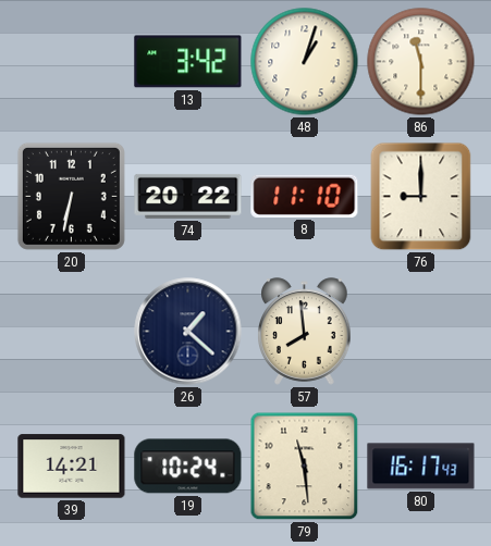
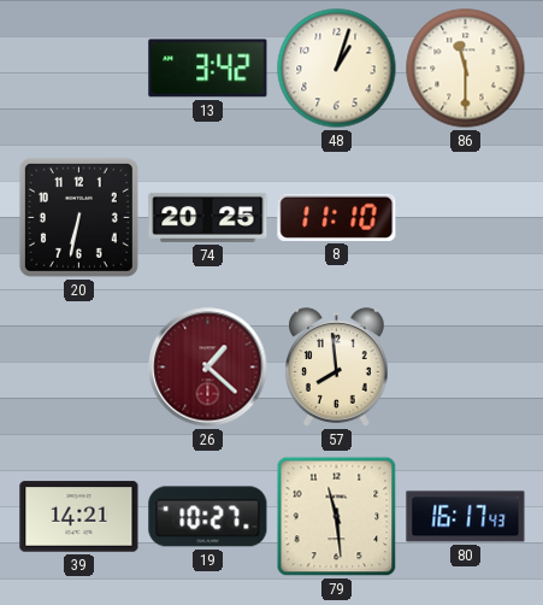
74: 20:22 -> 20:25 (208, 217)
76: 9:00 -> none (421, 197)
26 dial: navy -> burgundy (208, 368)
19: 10:24 -> 10:27 (208, 517)
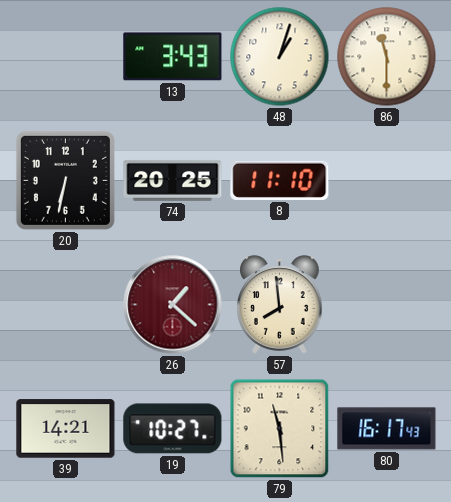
13: 3:42 -> 3:43 (173, 57)
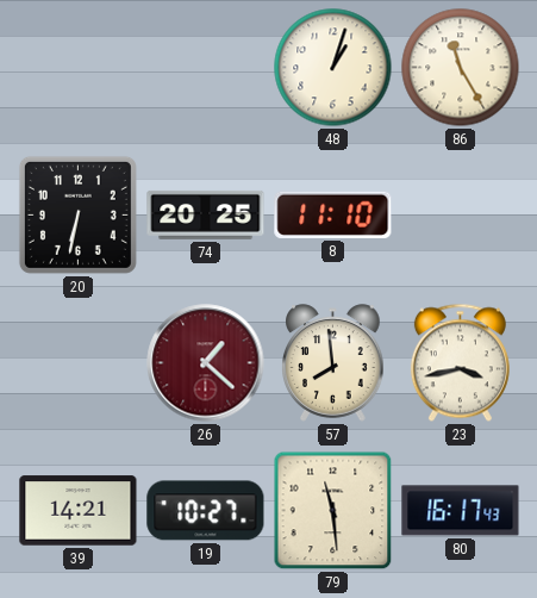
13: 3:43 -> none (173, 57)
86: 11:30 -> 11:25 (461, 68)
23: none -> 3:43 (460, 363)
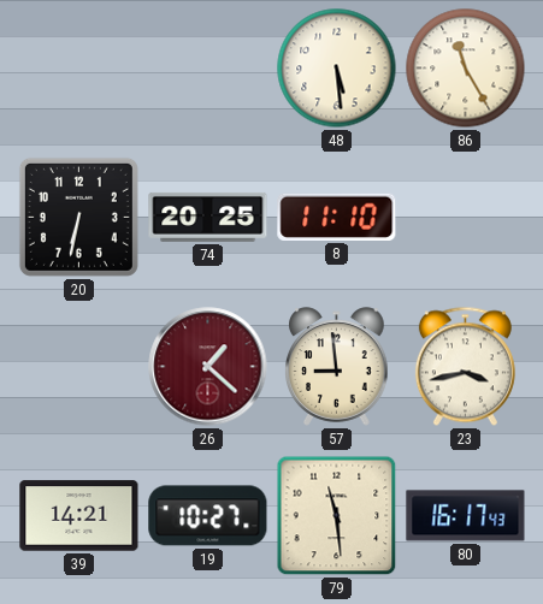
48: 1:03 -> 5:29 (337, 69)
57: 7:59 -> 8:59 (337, 367)
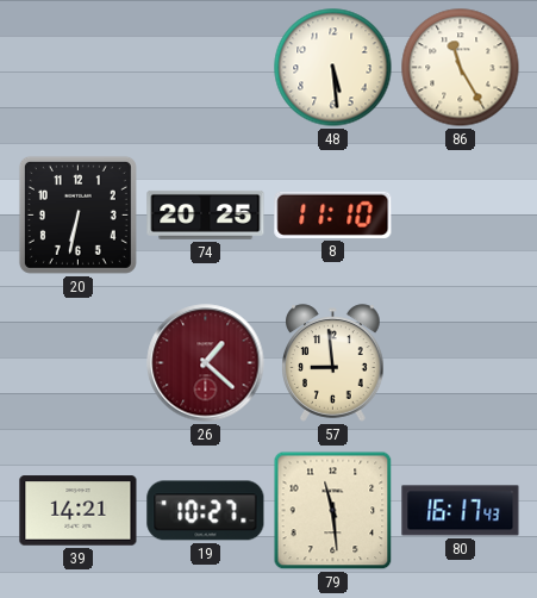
23: 3:43 -> none (465, 367)
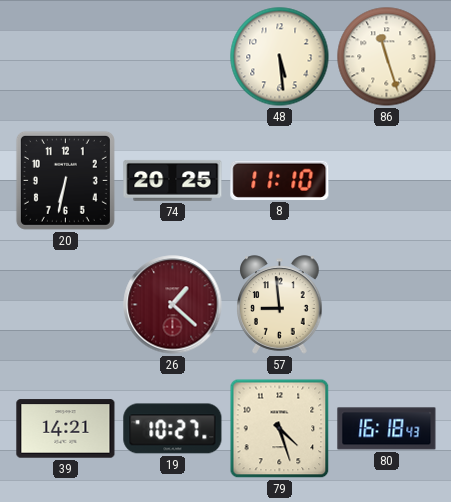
86: 11:25 -> 11:27 (387, 57)
79: 11:29 -> 4:27 (280, 429)
80: 16:17 -> 16:18 (387, 429)
